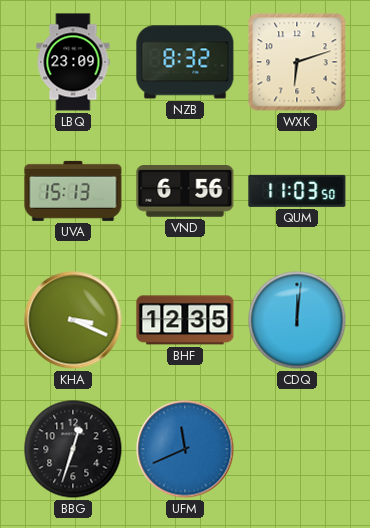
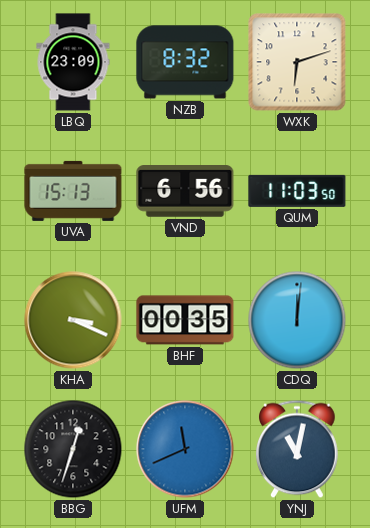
BHF: 12:35 -> 00:35 (185, 320)
YNJ: none -> 11:02 (298, 449)
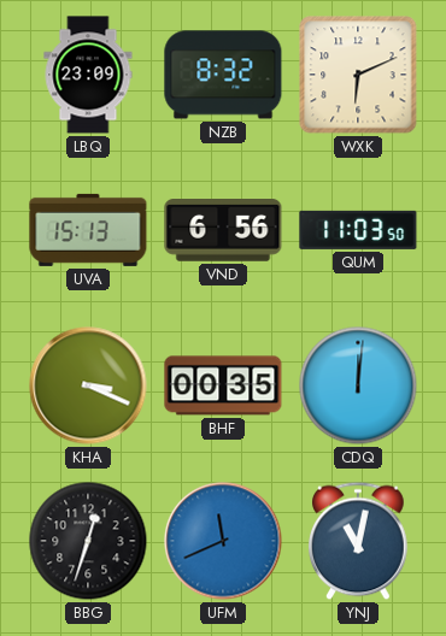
WXK: 6:12 -> 6:11 (358, 75)
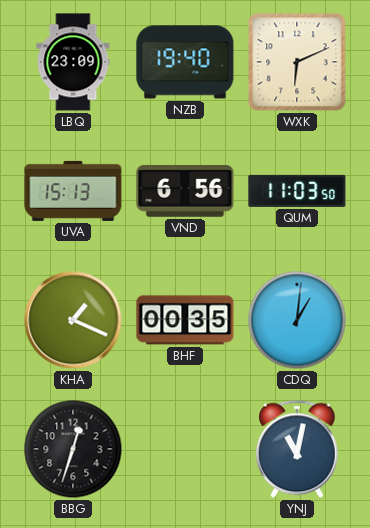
NZB: 8:32 -> 19:40 (185, 62)
KHA: 3:19 -> 1:19 (73, 320)
CDQ: 12:01 -> 1:01 (297, 320)
UFM: 11:41 -> none (223, 541)
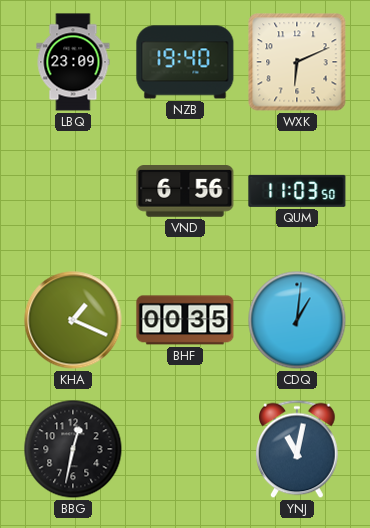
UVA: 15:13 -> none (73, 191)
BBG: 12:33 -> 12:32 (73, 449)
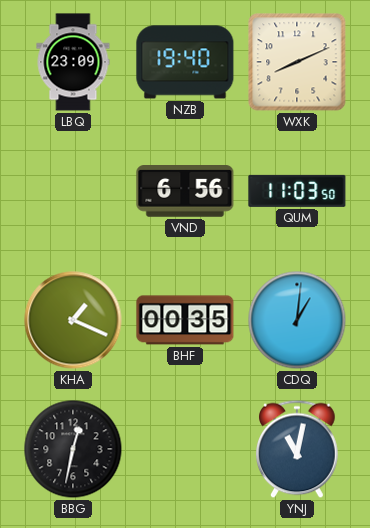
WXK: 6:11 -> 8:11 (297, 62)
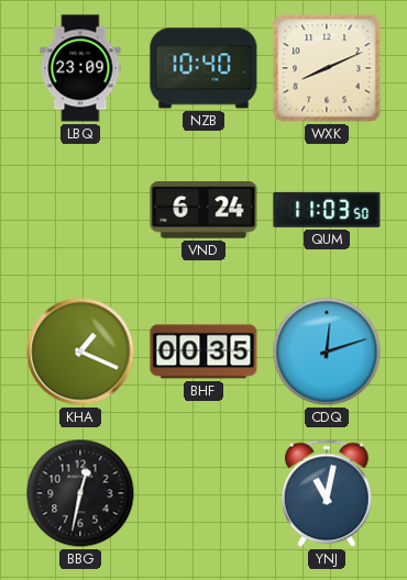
NZB: 19:40 -> 10:40 (204, 68)
VND: 6:56 -> 6:24 (204, 211)
CDQ: 1:01 -> 12:12 (327, 352)
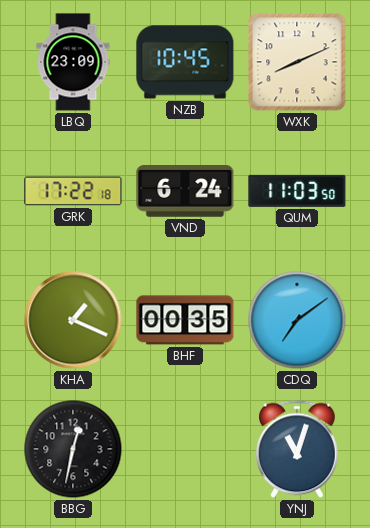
NZB: 10:40 -> 10:45 (185, 62)
GRK: none -> 17:22 (73, 191)
CDQ: 12:12 -> 7:09 (297, 320)
YNJ: 11:02 -> 11:03 (298, 449)
